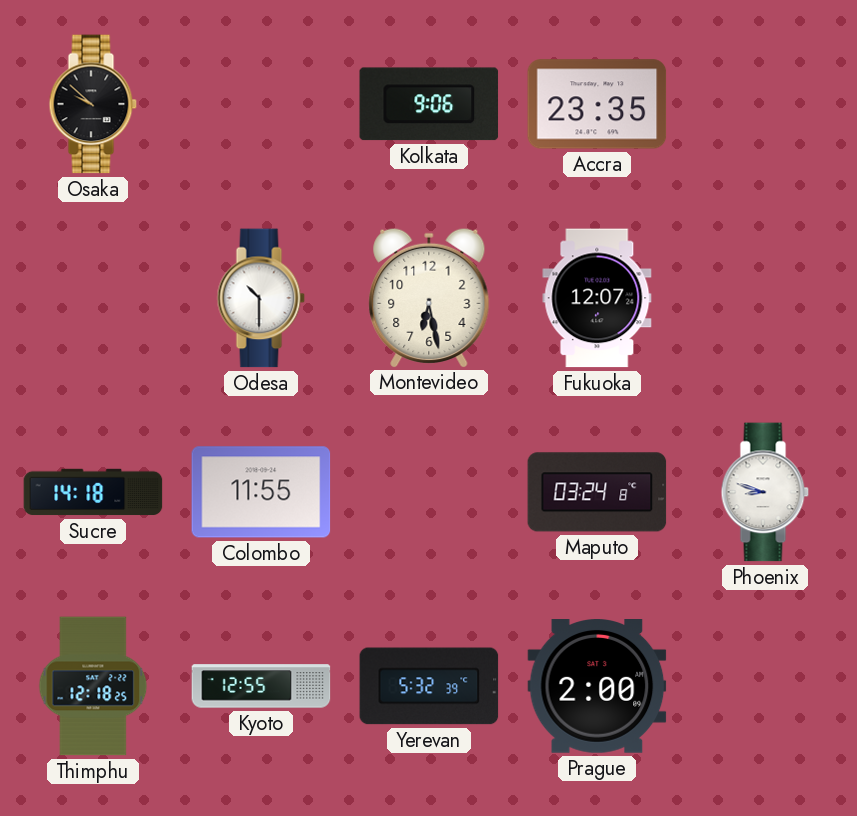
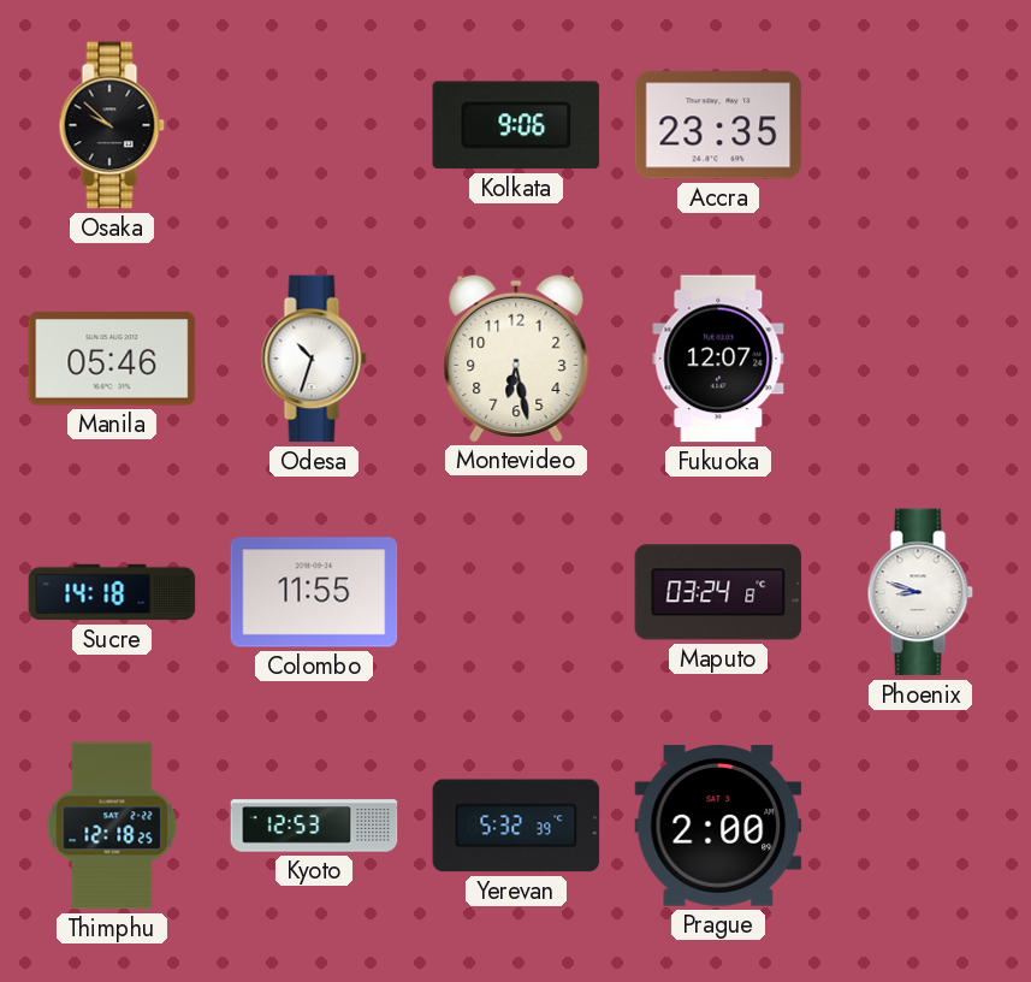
Manila: none -> 05:46 (112, 359)
Odesa: 10:30 -> 10:33 (314, 359)
Kyoto: 12:55 -> 12:53 (314, 826)
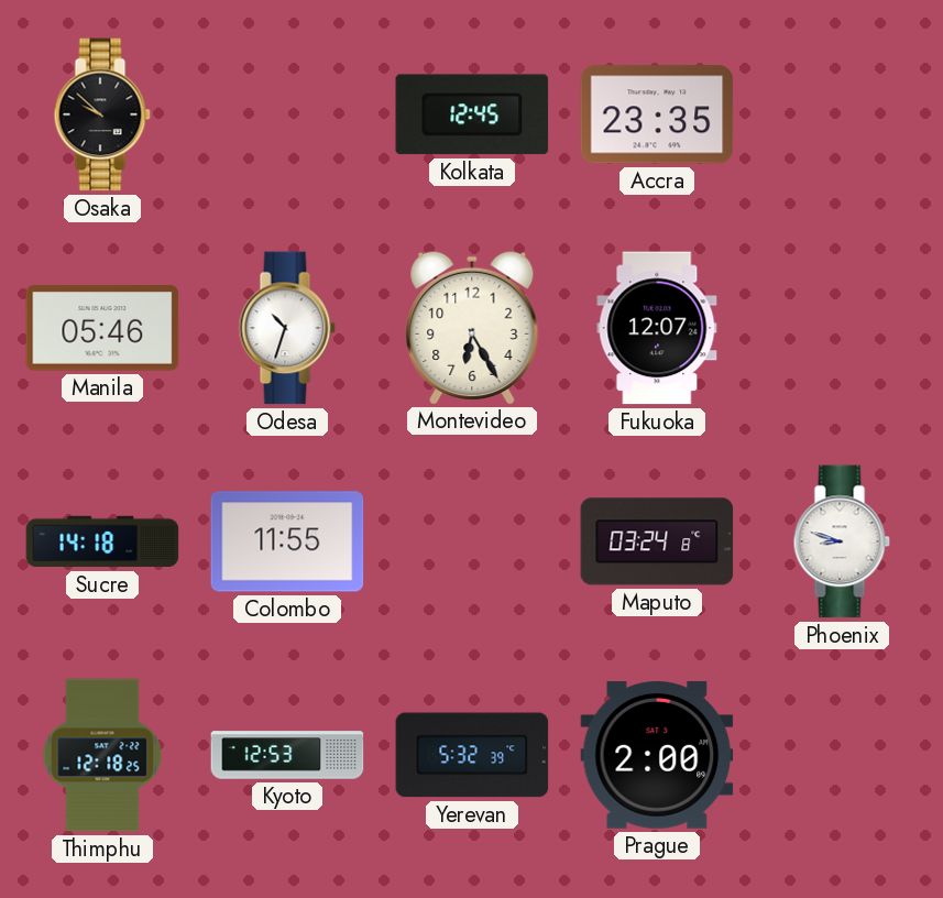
Kolkata: 9:06 -> 12:45 (472, 114)
Montevideo: 6:28 -> 6:25 (472, 327)
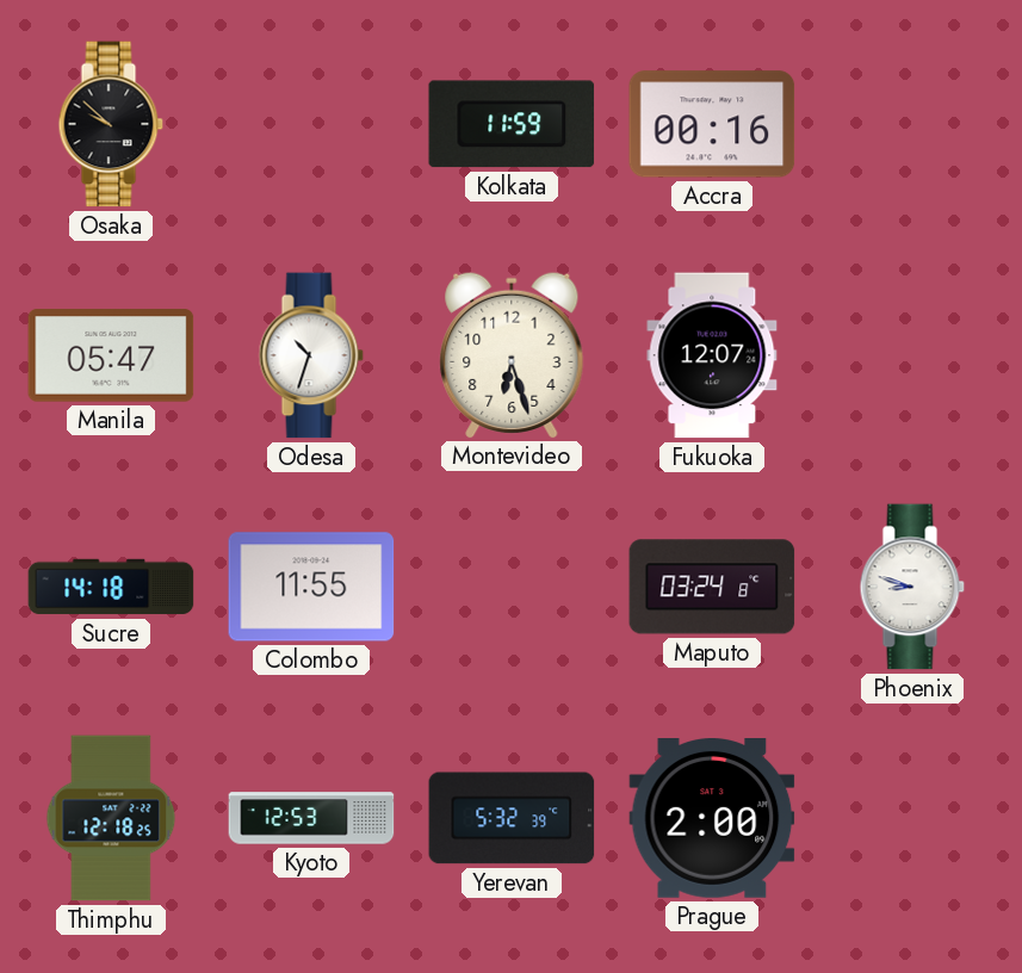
Kolkata: 12:45 -> 11:59 (512, 124)
Accra: 23:35 -> 00:16 (712, 124)
Manila: 05:46 -> 05:47 (111, 355)
Montevideo: 6:25 -> 6:27 (512, 354)
